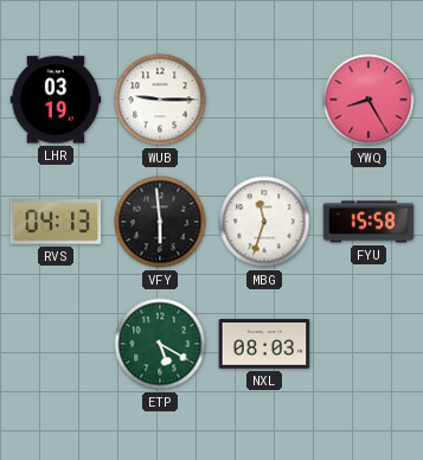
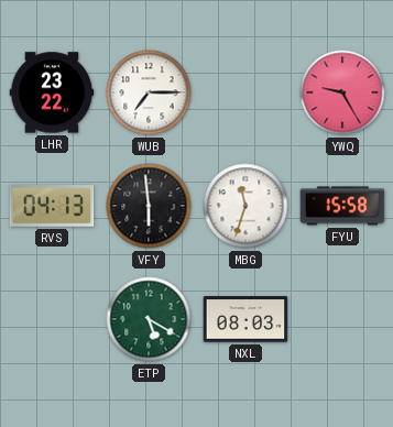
LHR: 03:19 -> 23:22 (52, 92)
WUB: 9:15 -> 7:15 (149, 92)
YWQ: 8:25 -> 9:25 (342, 92)
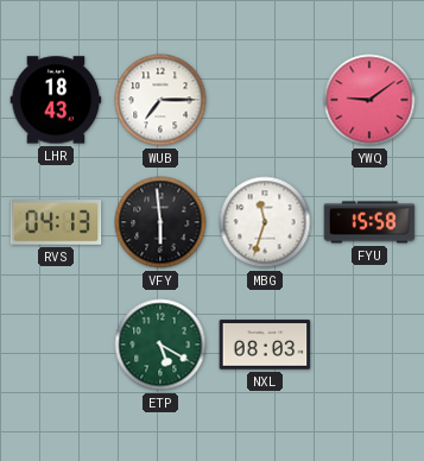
LHR: 23:22 -> 18:43 (56, 100)
YWQ: 9:25 -> 9:09 (369, 100)
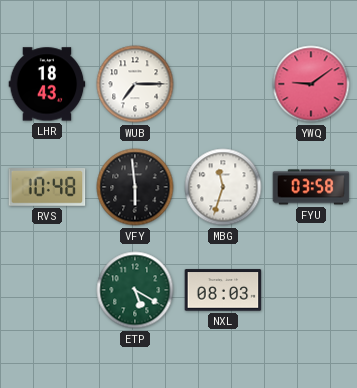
RVS: 04:13 -> 10:48 (47, 188)
FYU: 15:58 -> 03:58 (311, 187)
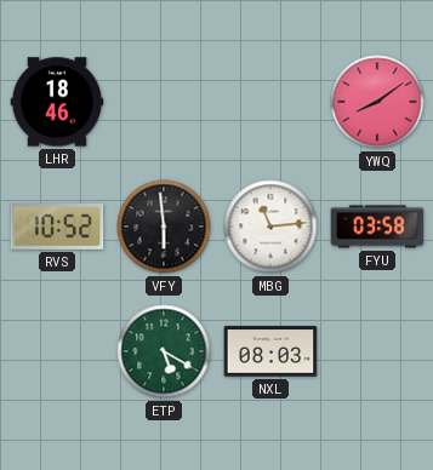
LHR: 18:43 -> 18:46 (57, 102)
WUB: 7:15 -> none (135, 84)
YWQ: 9:09 -> 8:09 (377, 102)
RVS: 10:48 -> 10:52 (57, 228)
MBG: 11:33 -> 11:14 (270, 227)
